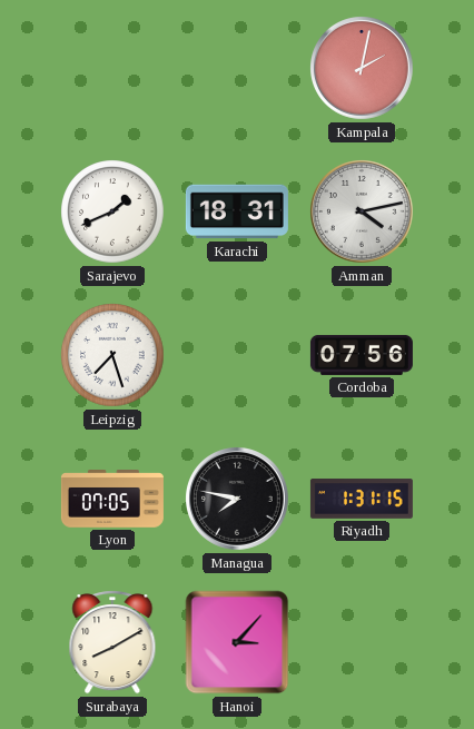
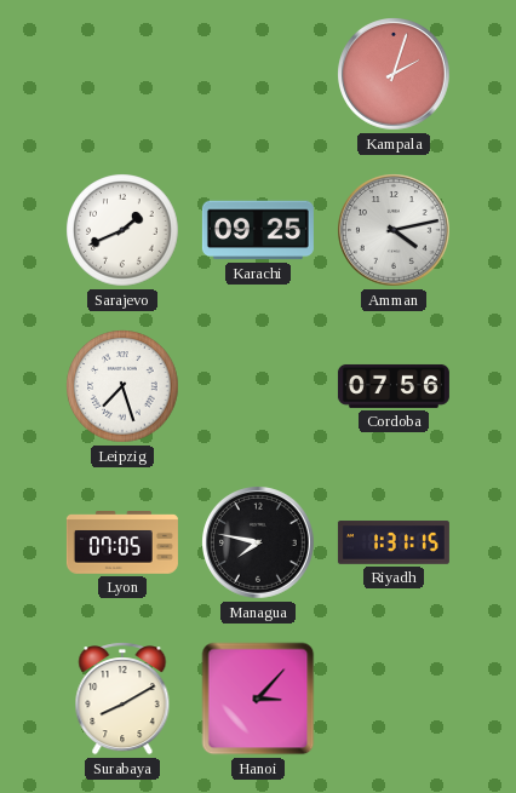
Kampala: 2:02 -> 2:03 (395, 75)
Karachi: 18:31 -> 09:25 (258, 230)
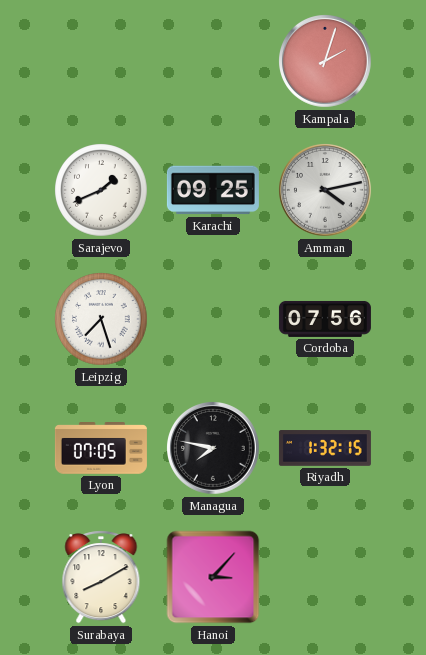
Riyadh: 1:31 -> 1:32 (325, 448)
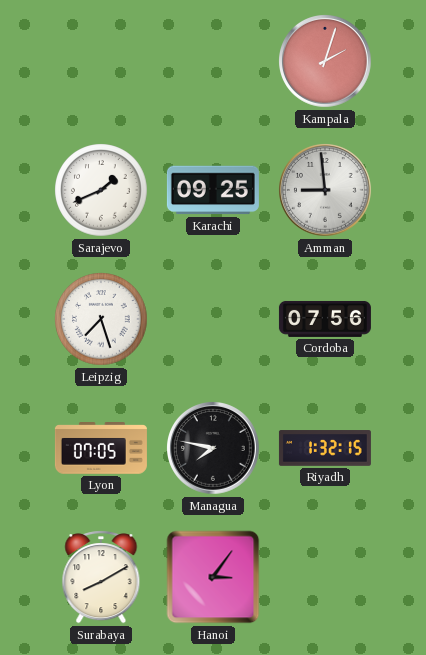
Amman: 4:13 -> 8:59 (326, 191)
Hanoi: 3:07 -> 3:06 (213, 577)
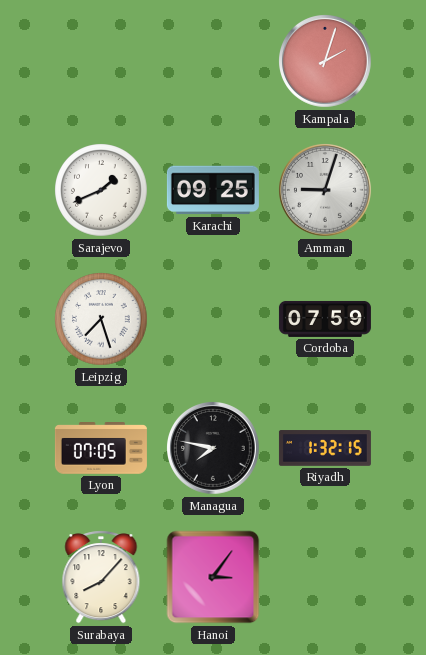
Amman: 8:59 -> 9:03 (326, 191)
Cordoba: 07:56 -> 07:59 (325, 319)
Surabaya: 8:10 -> 8:07 (101, 577)
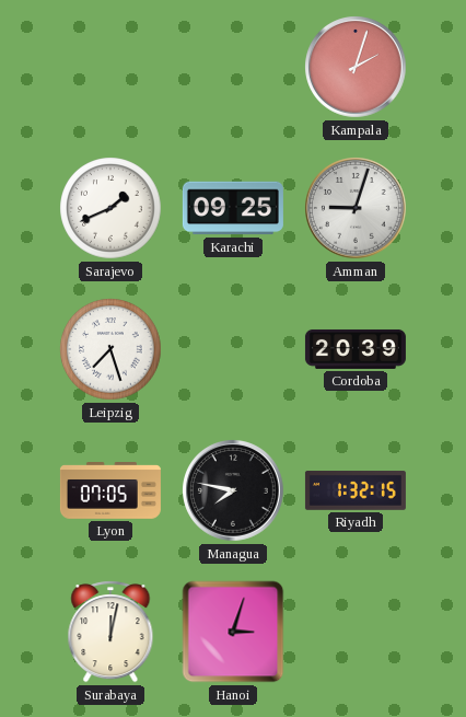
Cordoba: 07:59 -> 20:39 (356, 349)
Surabaya: 8:07 -> 12:02 (110, 632)
Hanoi: 3:06 -> 3:03 (233, 632)
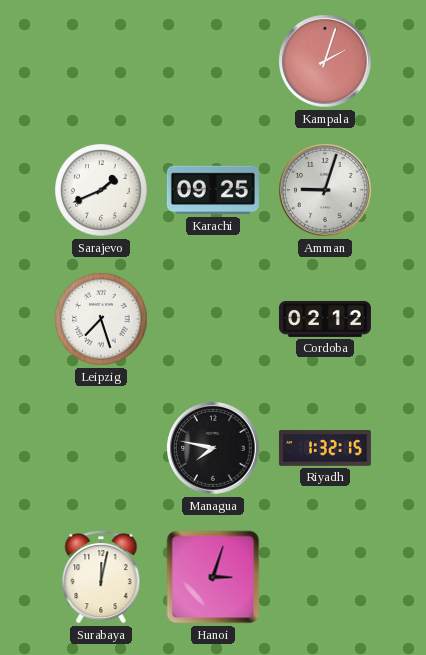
Cordoba: 20:39 -> 02:12 (325, 319)
Lyon: 07:05 -> none (110, 490)
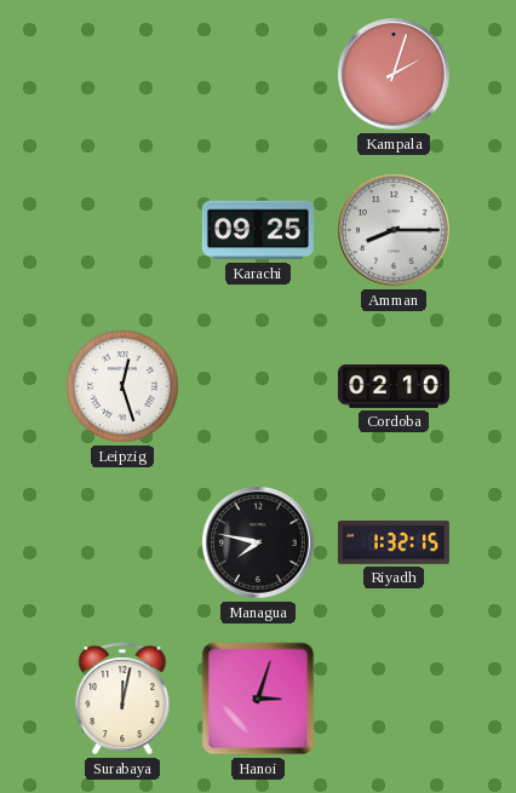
Sarajevo: 1:41 -> none (101, 190)
Amman: 9:03 -> 8:15 (395, 231)
Leipzig: 7:27 -> 12:27 (122, 386)
Cordoba: 02:12 -> 02:10 (394, 386)
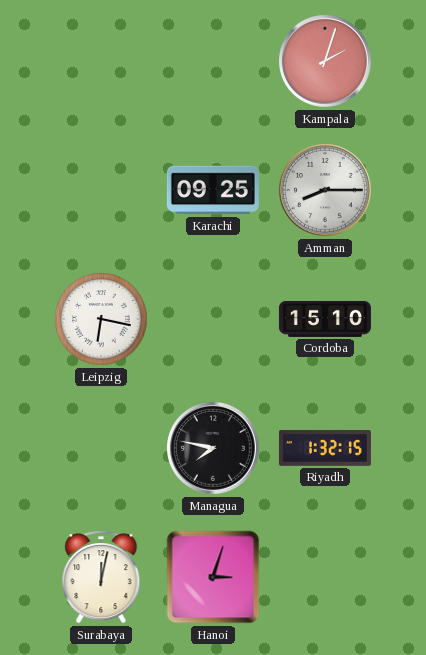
Leipzig: 12:27 -> 6:17 (101, 319)
Cordoba: 02:10 -> 15:10 (325, 319)
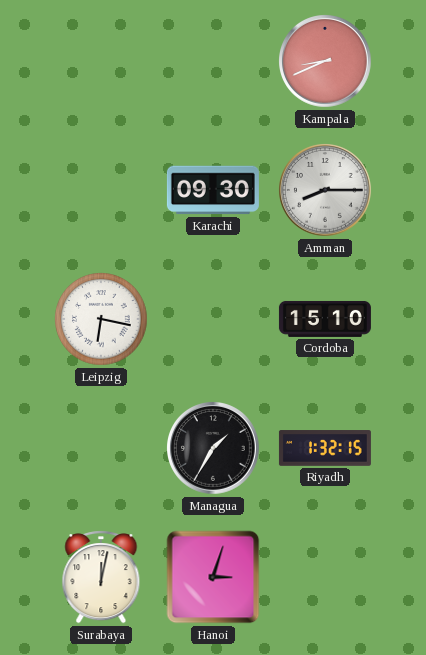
Kampala: 2:03 -> 8:41 (326, 62)
Karachi: 09:25 -> 09:30 (213, 190)
Managua: 7:47 -> 1:35 (214, 449)
